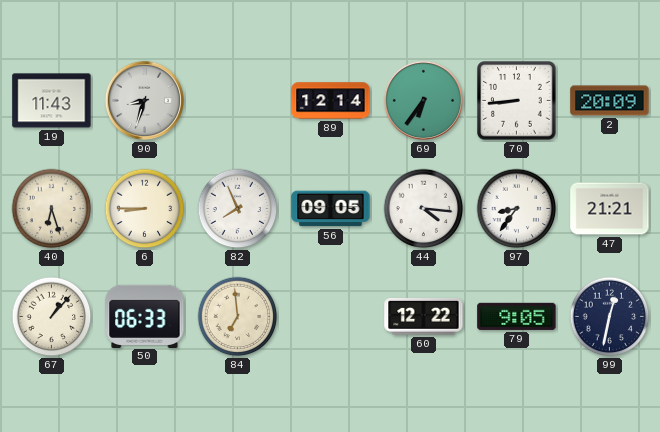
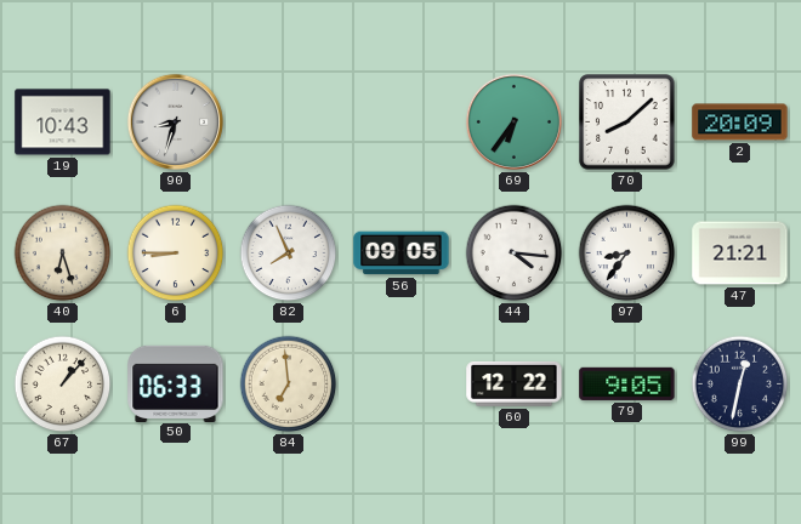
19: 11:43 -> 10:43 (63, 123)
89: 12:14 -> none (331, 101)
70: 8:44 -> 8:08 (627, 123)
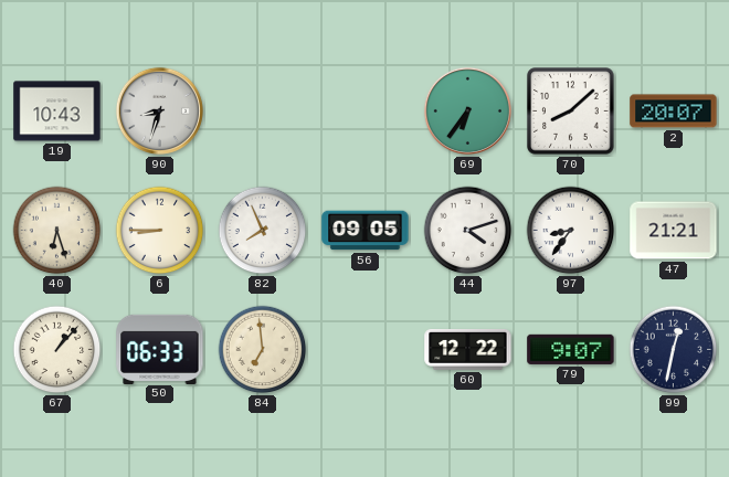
2: 20:09 -> 20:07 (674, 112)
44: 4:16 -> 4:12 (468, 231)
79: 9:05 -> 9:07 (571, 349)
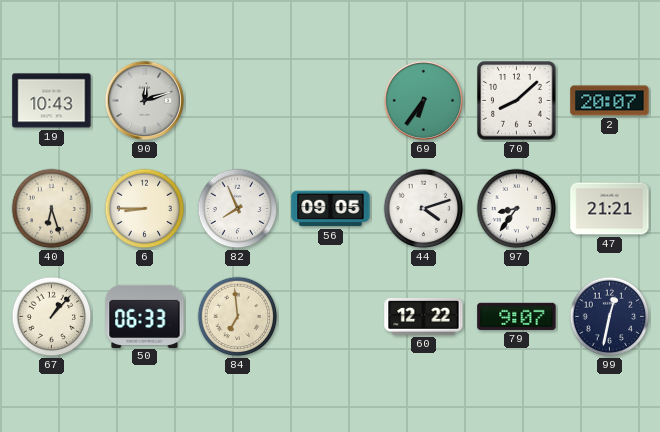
90: 8:33 -> 12:12 (144, 100)
